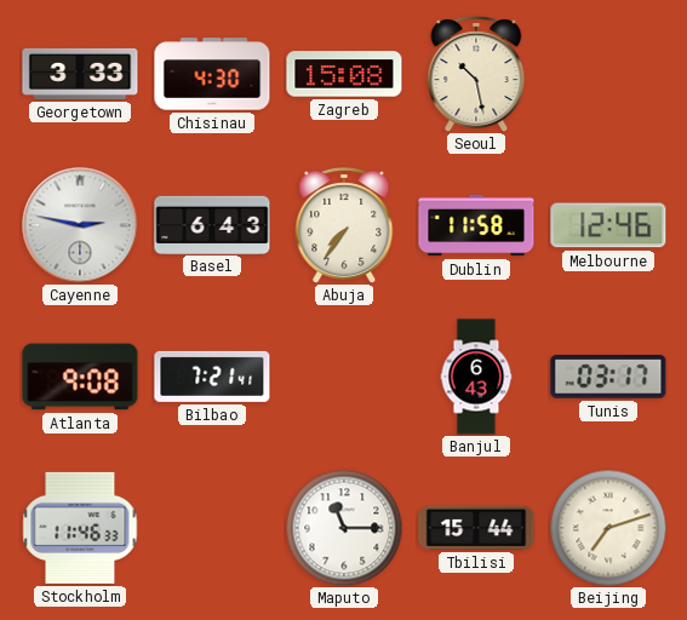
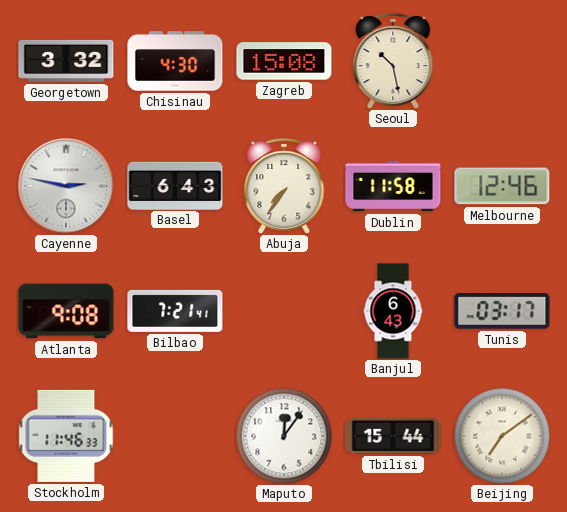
Georgetown: 3:33 -> 3:32 (66, 61)
Maputo: 11:15 -> 12:06 (284, 436)
Beijing: 7:12 -> 7:09 (502, 436)
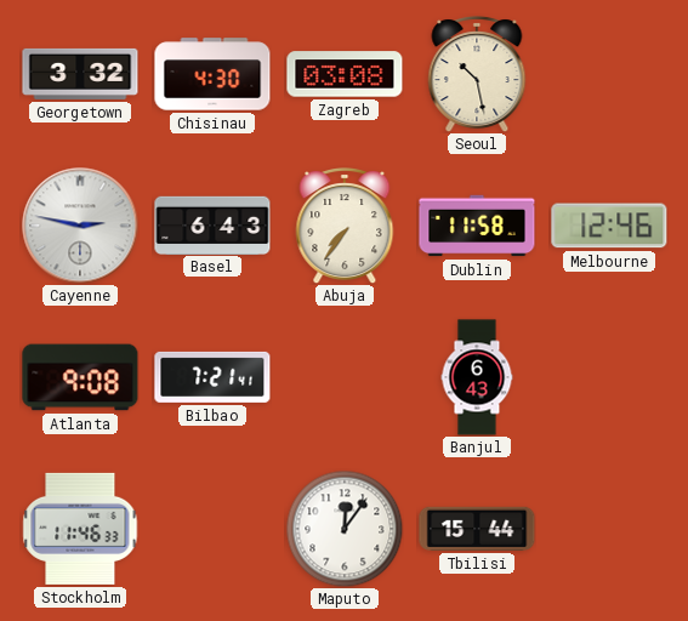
Zagreb: 15:08 -> 03:08 (345, 74)
Tunis: 03:17 -> none (502, 312)
Beijing: 7:09 -> none (502, 436)
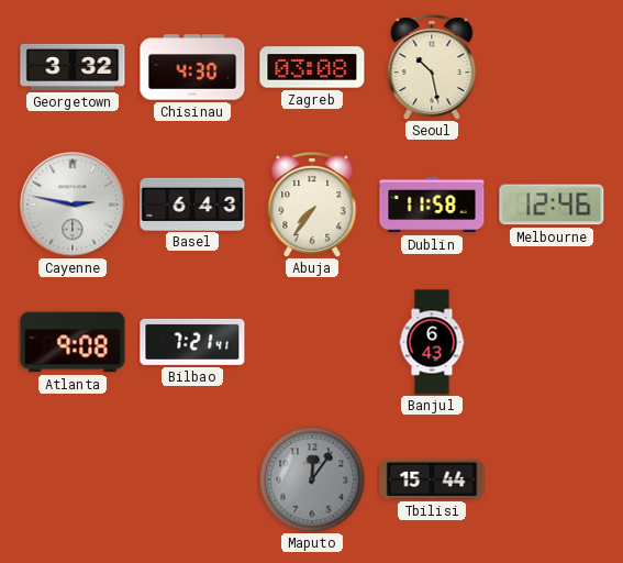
Stockholm: 11:46 -> none (80, 529)
Maputo dial: white -> grey (312, 479)
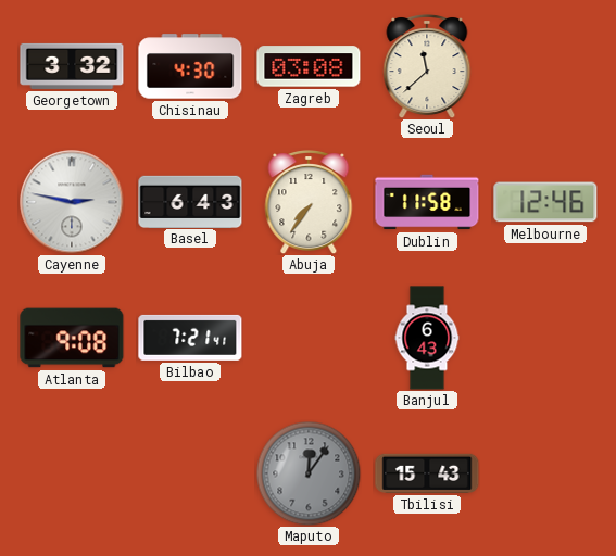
Seoul: 10:28 -> 11:38 (427, 67)
Tbilisi: 15:44 -> 15:43 (427, 473)
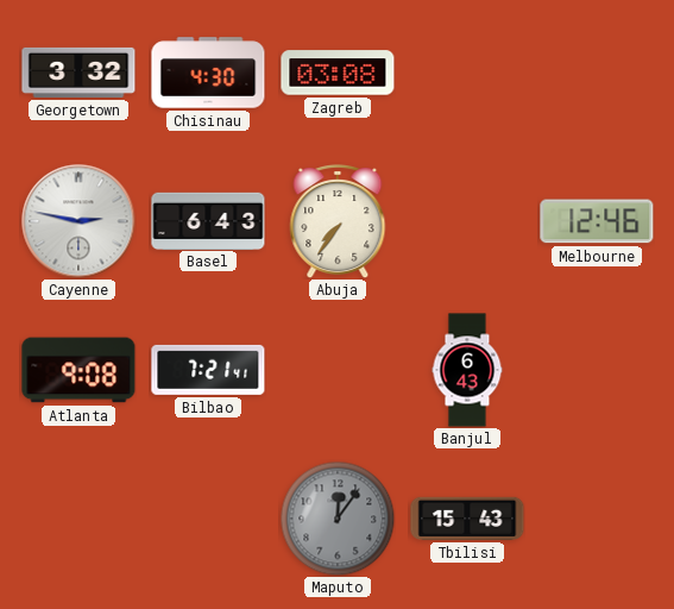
Seoul: 11:38 -> none (427, 67)
Dublin: 11:58 -> none (427, 202)
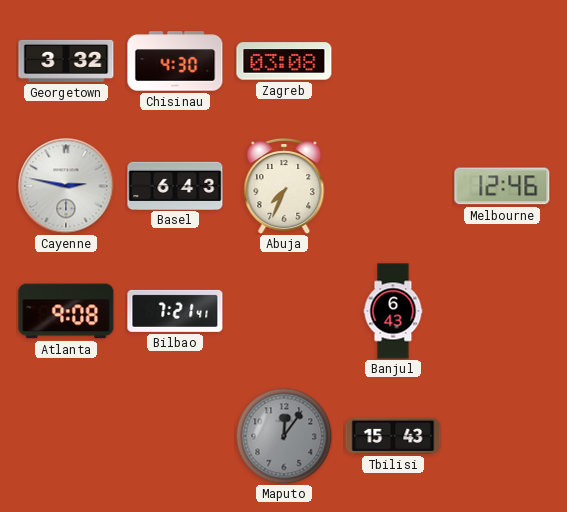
Abuja: 7:36 -> 7:34 (284, 187)
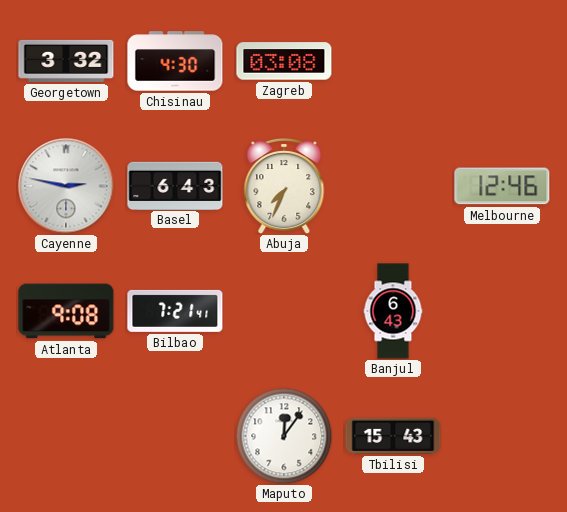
Maputo dial: grey -> white (284, 436)
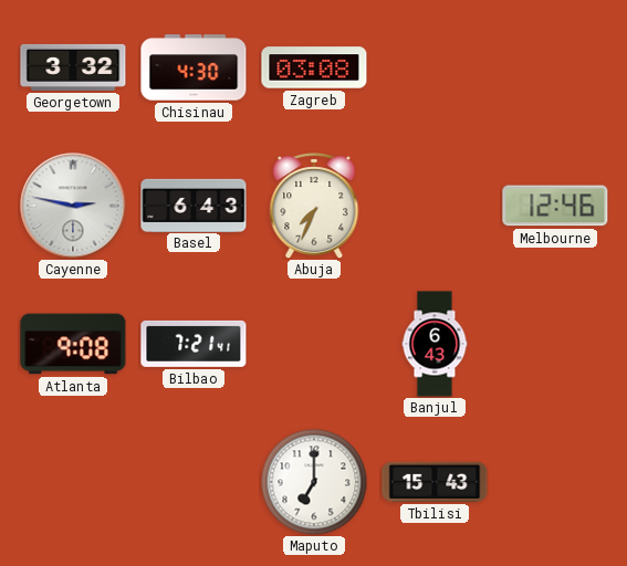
Maputo: 12:06 -> 7:00 (314, 482)
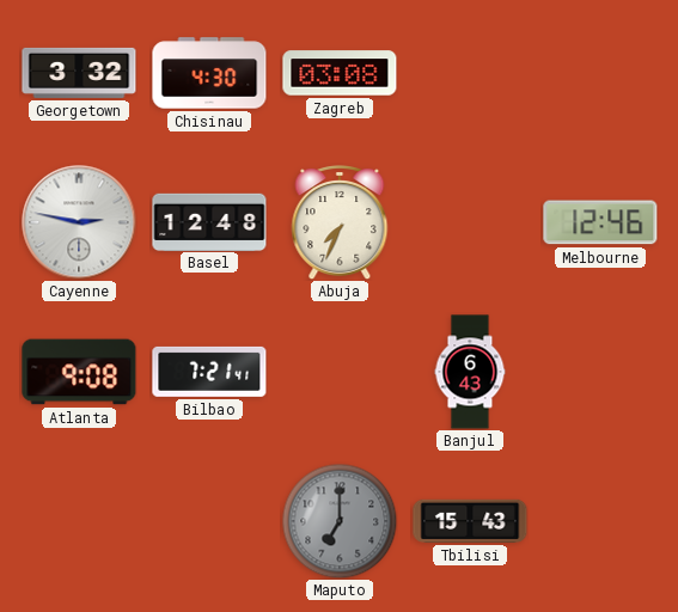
Basel: 6:43 -> 12:48 (209, 221)
Maputo dial: white -> grey (340, 521)
